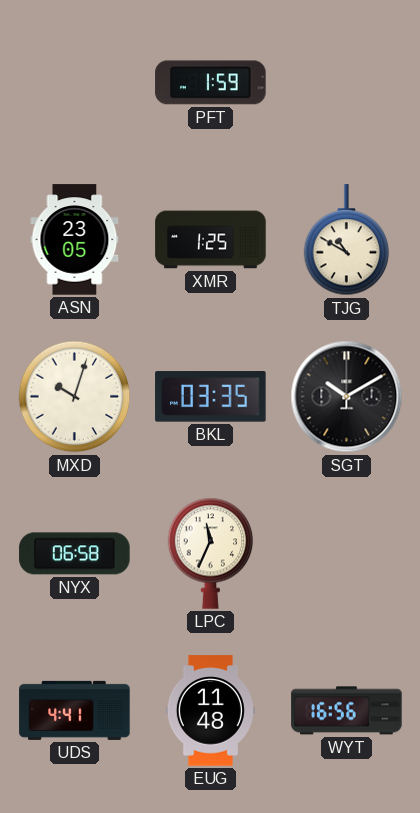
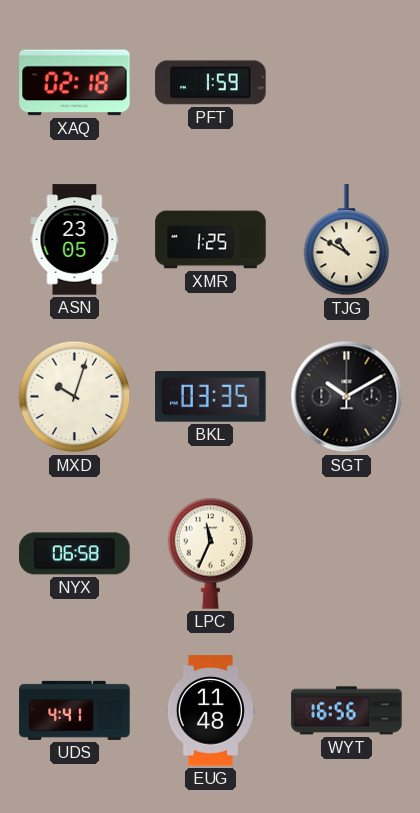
XAQ: none -> 02:18 (75, 83)
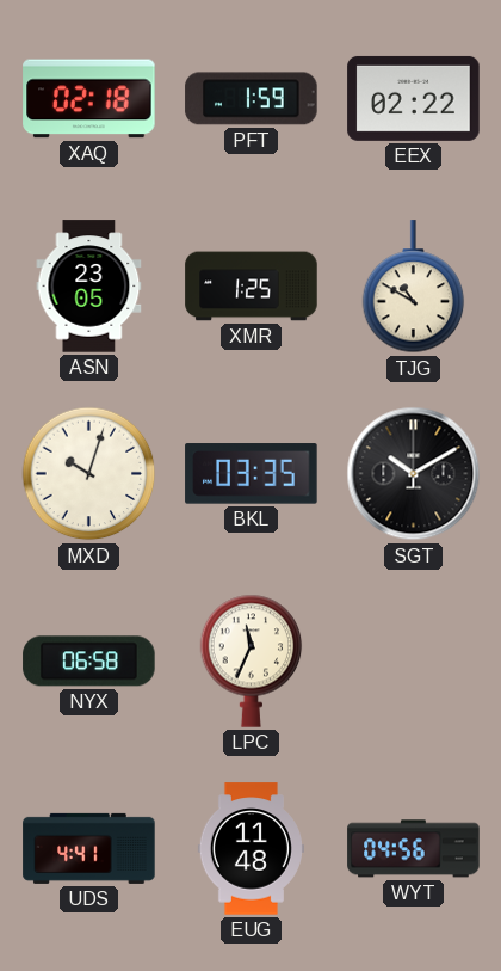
EEX: none -> 02:22 (414, 98)
WYT: 16:56 -> 04:56 (414, 849)
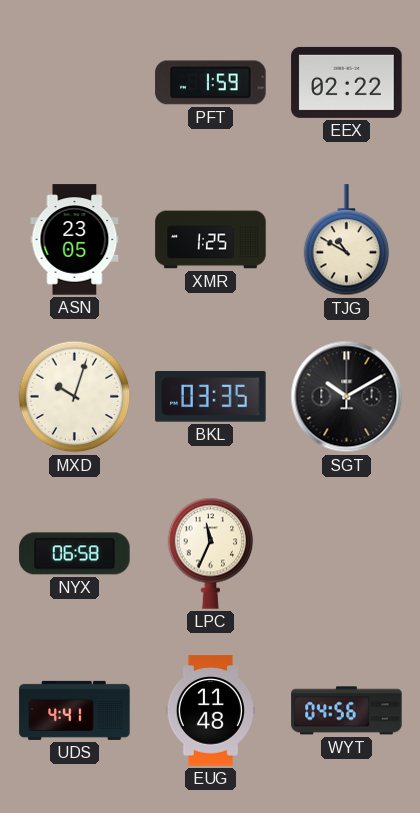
XAQ: 02:18 -> none (89, 99)
